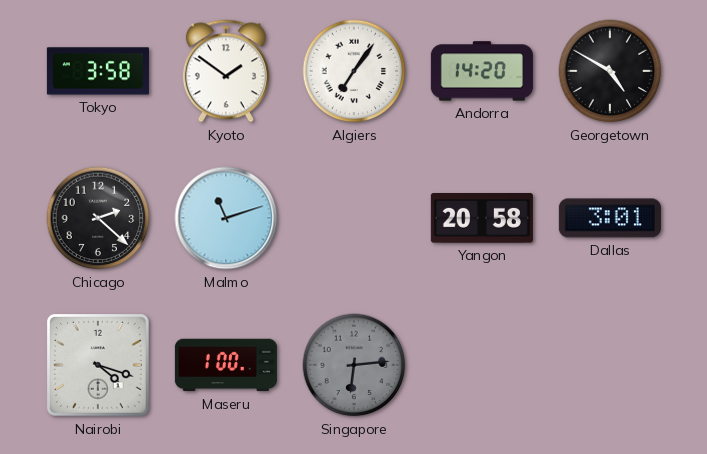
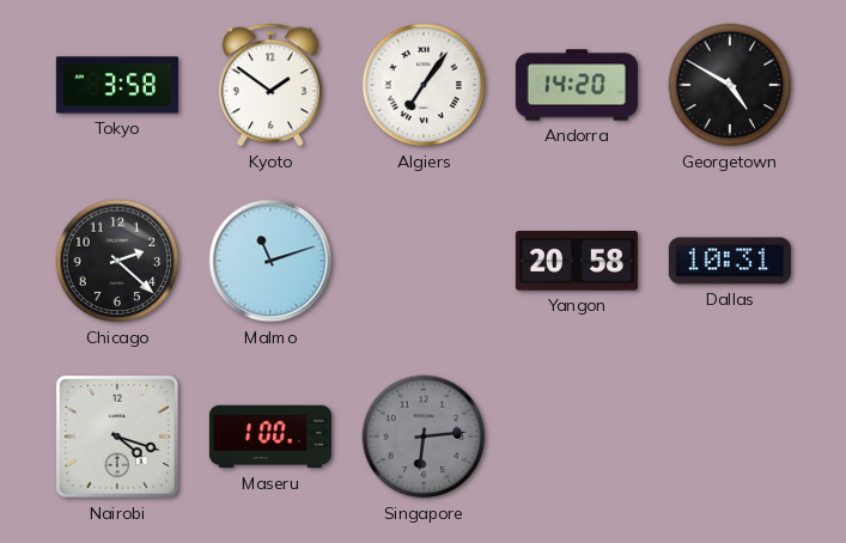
Dallas: 3:01 -> 10:31 (730, 261)
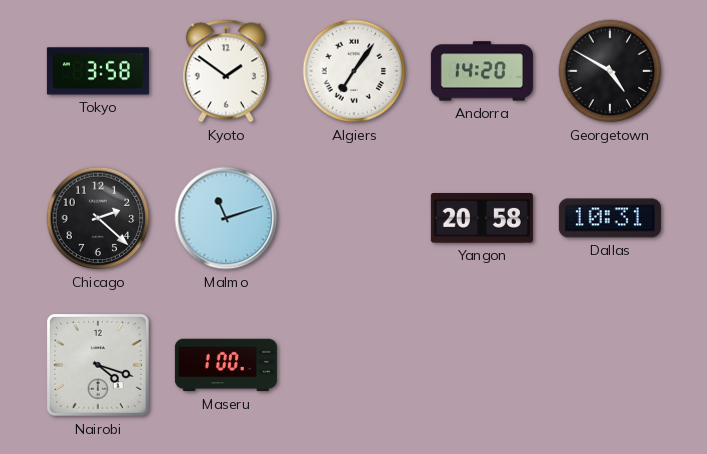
Singapore: 6:14 -> none (424, 437)
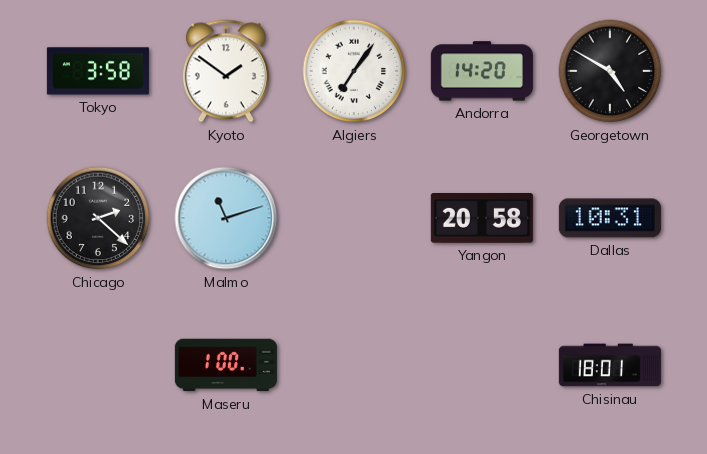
Nairobi: 4:18 -> none (98, 365)
Chisinau: none -> 18:01 (610, 365)
